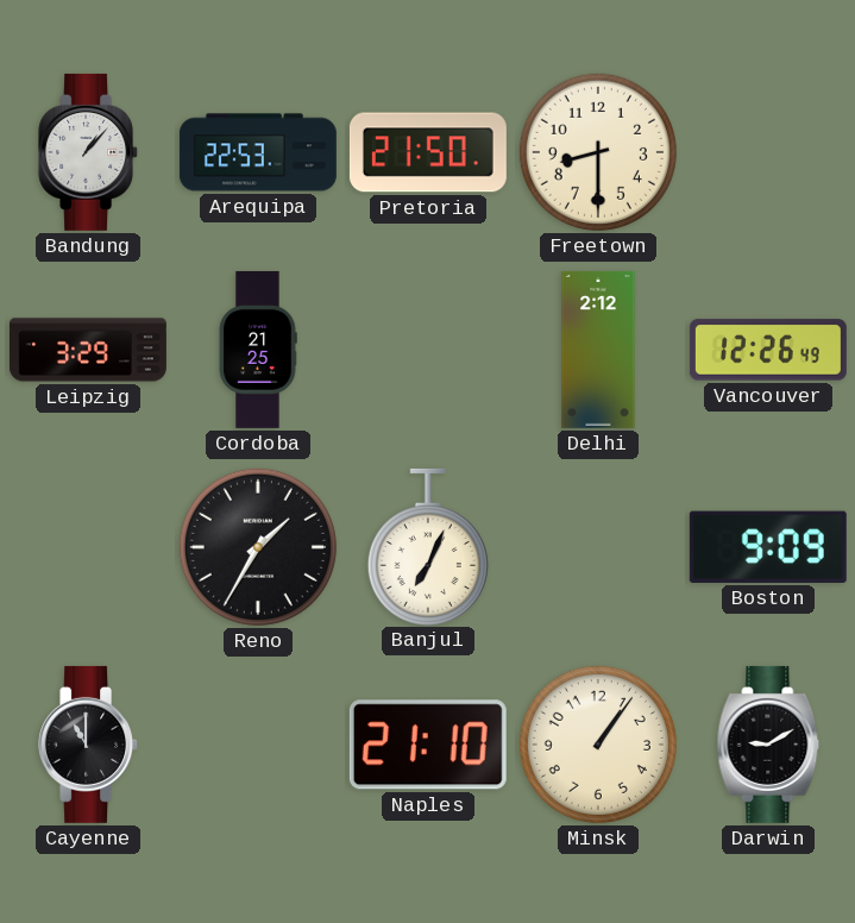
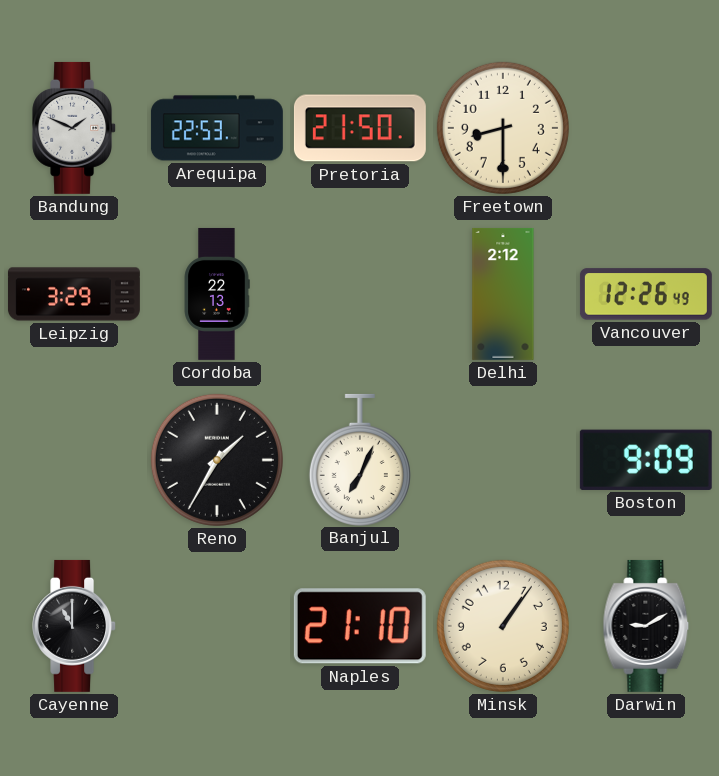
Bandung: 1:07 -> 1:49 (75, 128)
Cordoba: 21:25 -> 22:13 (217, 294)
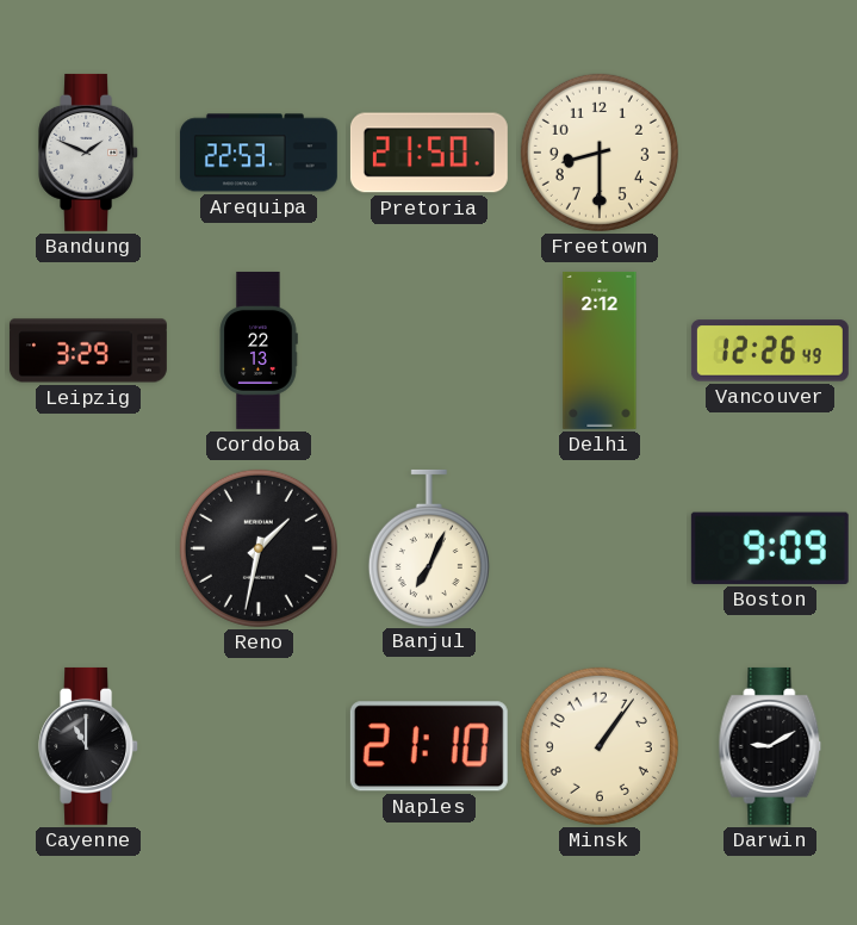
Reno: 1:35 -> 1:32 (259, 548)
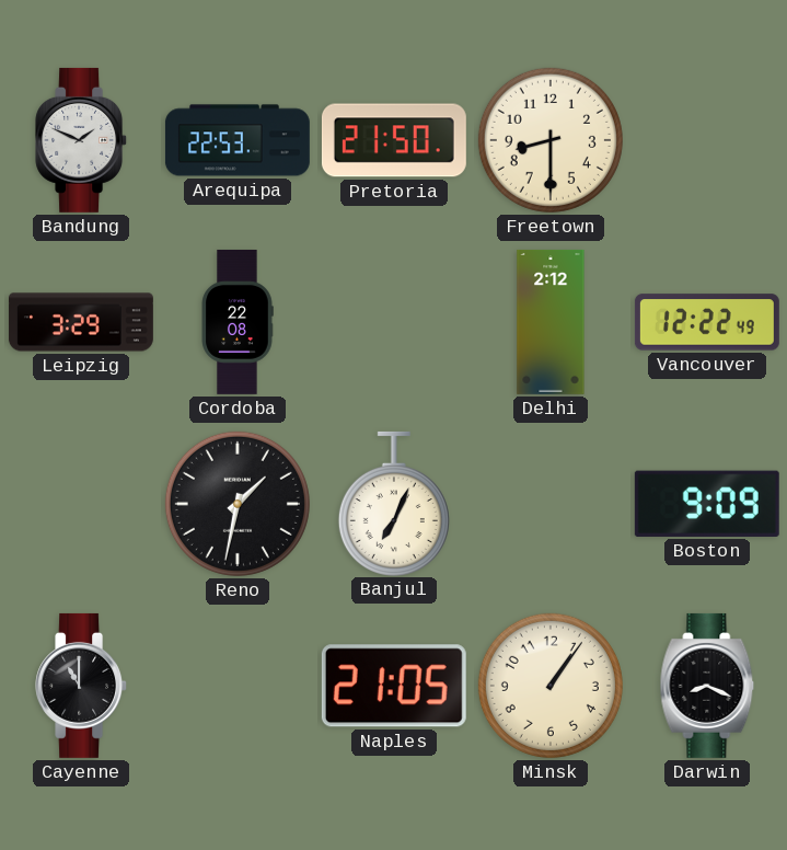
Cordoba: 22:13 -> 22:08 (238, 322)
Vancouver: 12:26 -> 12:22 (707, 322)
Naples: 21:10 -> 21:05 (394, 686)
Darwin: 9:10 -> 8:19 (707, 686)
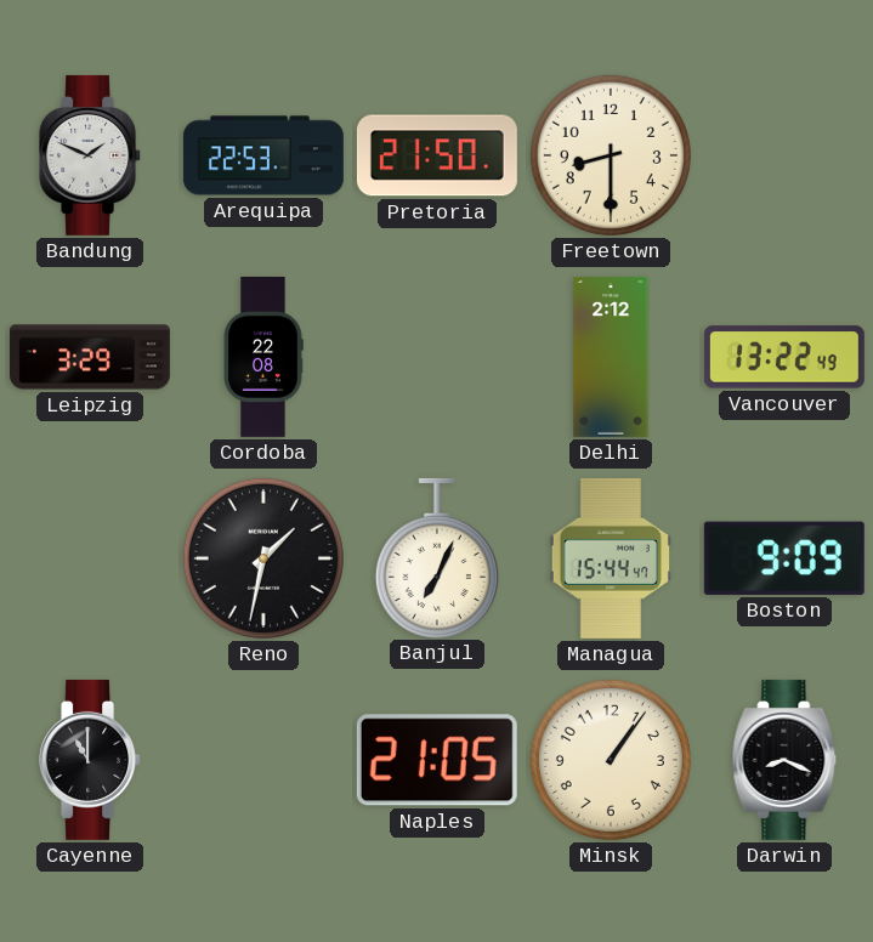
Vancouver: 12:22 -> 13:22 (784, 357)
Managua: none -> 15:44 (611, 558)
